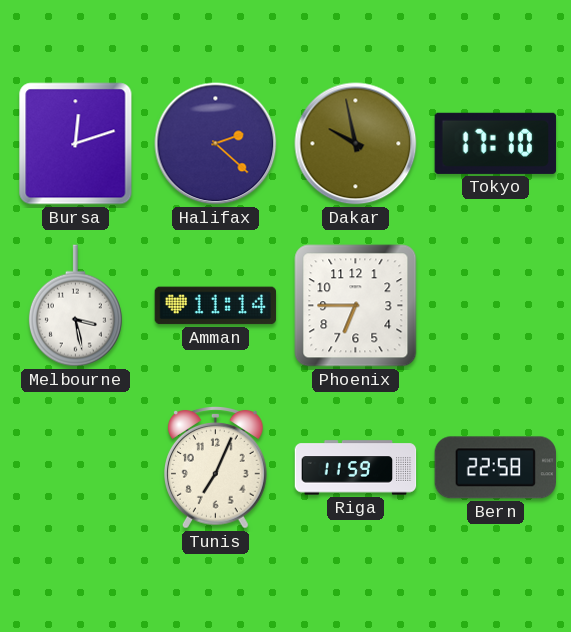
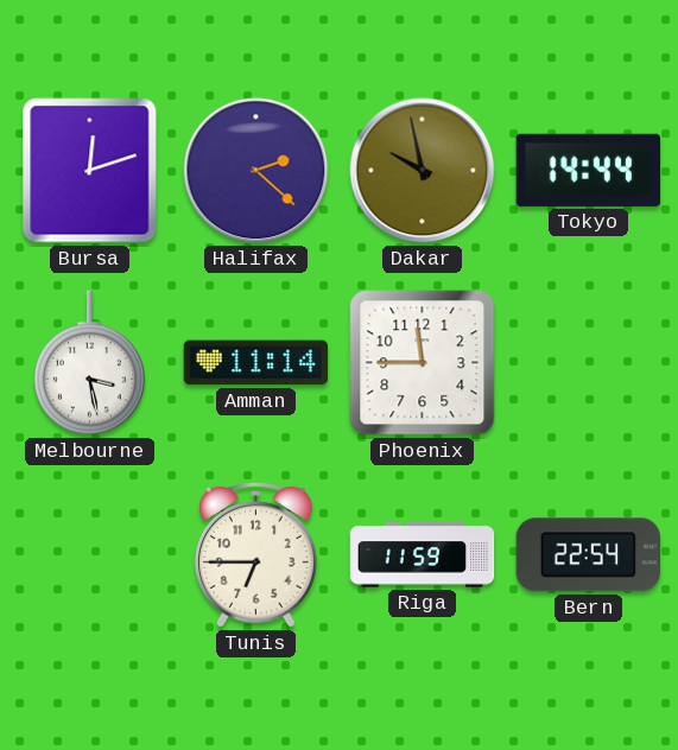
Tokyo: 17:10 -> 14:44 (589, 170)
Phoenix: 6:45 -> 11:45 (423, 363)
Tunis: 7:04 -> 6:45 (256, 555)
Bern: 22:58 -> 22:54 (588, 555)
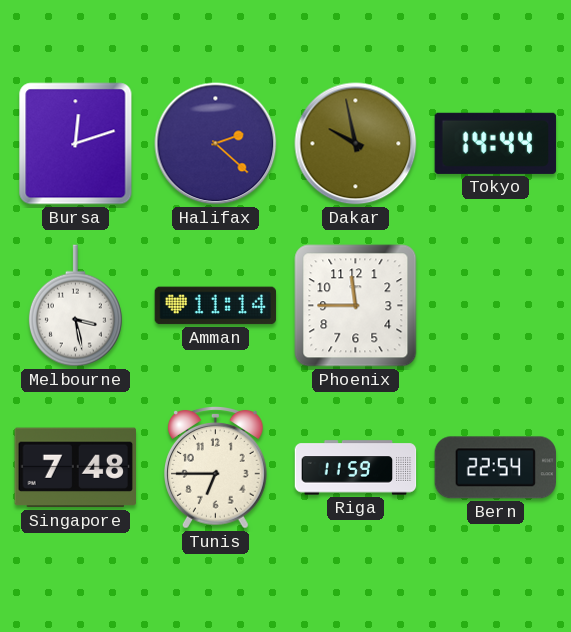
Singapore: none -> 7:48 (75, 468)
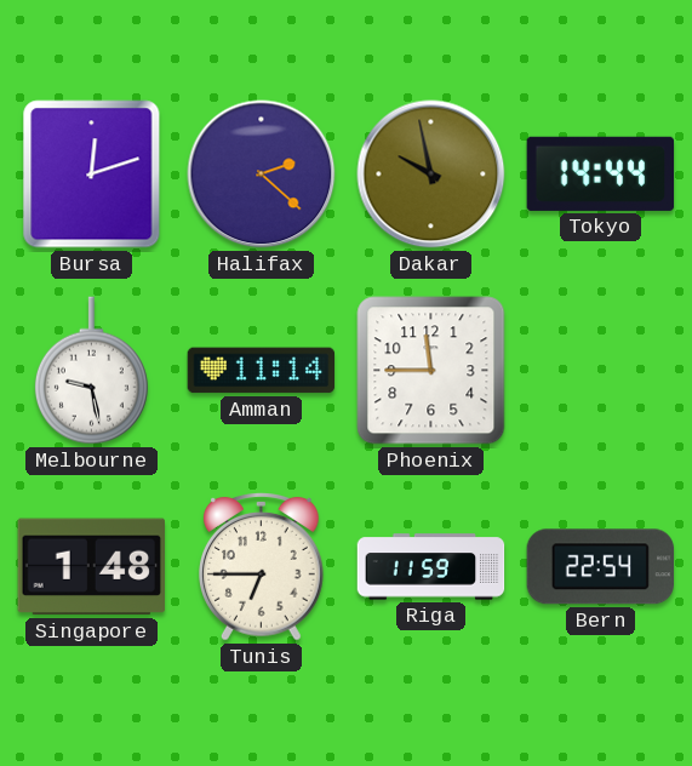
Melbourne: 3:28 -> 9:28 (91, 371)
Singapore: 7:48 -> 1:48 (91, 567)
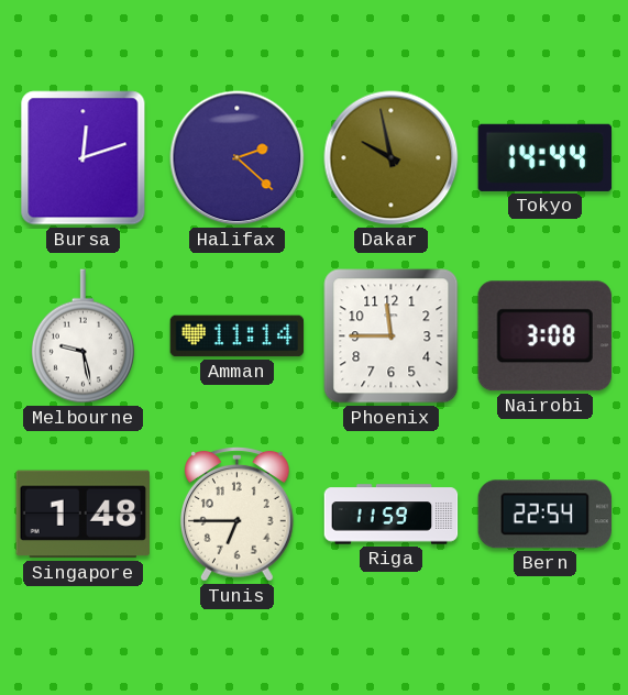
Nairobi: none -> 3:08 (544, 337)
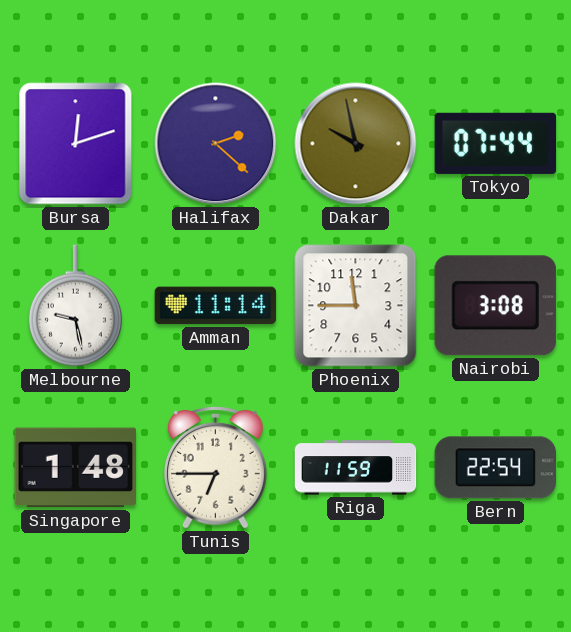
Tokyo: 14:44 -> 07:44 (496, 143)
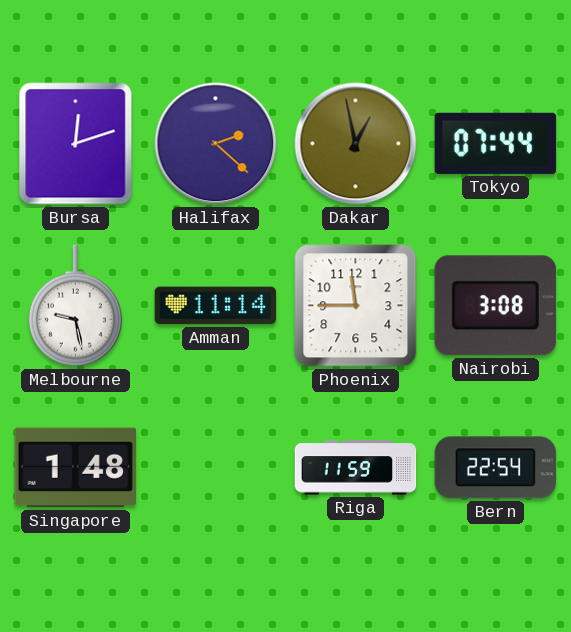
Dakar: 9:58 -> 12:58 (356, 144)
Tunis: 6:45 -> none (216, 468)
